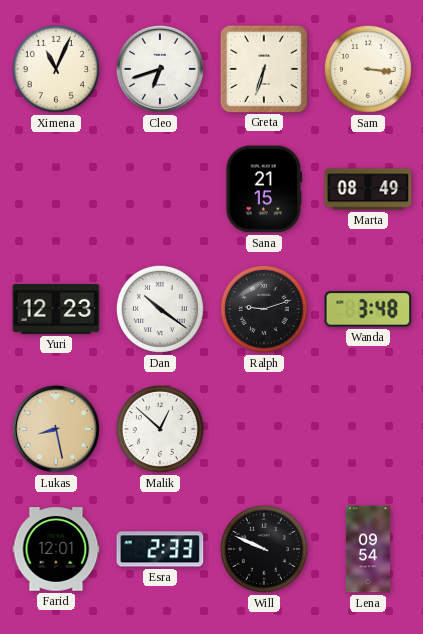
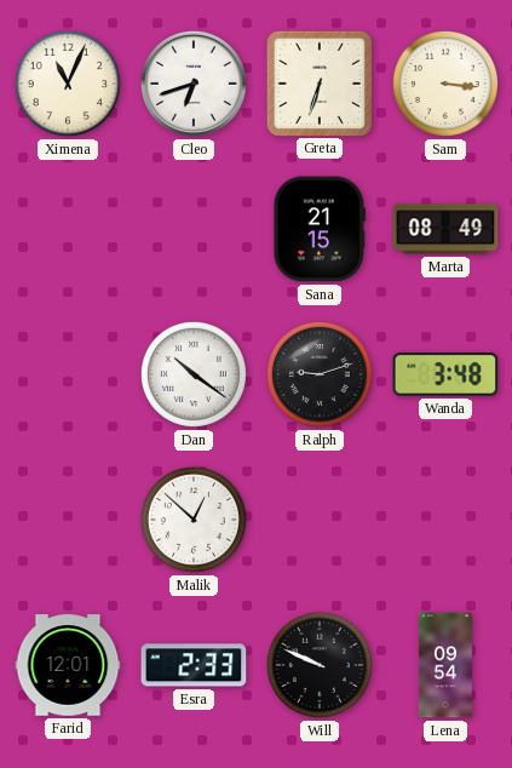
Yuri: 12:23 -> none (56, 310)
Lukas: 8:28 -> none (56, 429)
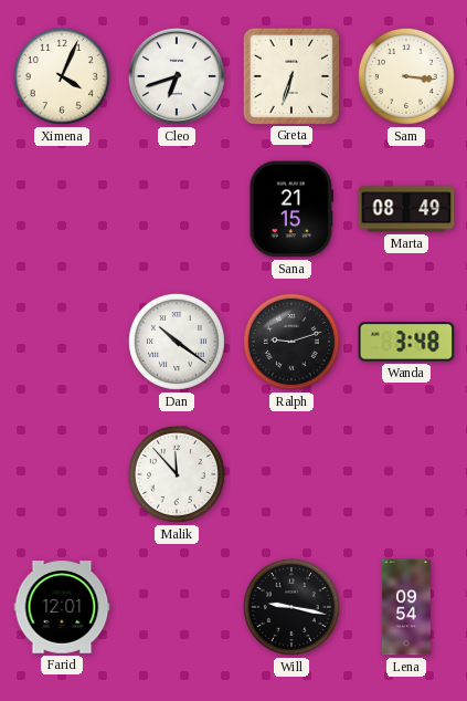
Ximena: 11:04 -> 4:04 (62, 76)
Malik: 12:52 -> 11:53 (177, 474)
Esra: 2:33 -> none (194, 665)
Will: 9:49 -> 9:17 (291, 607)
